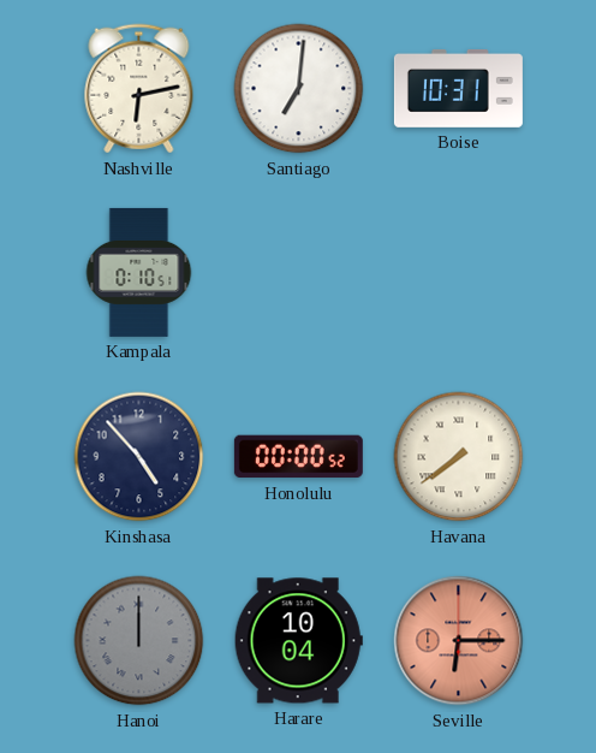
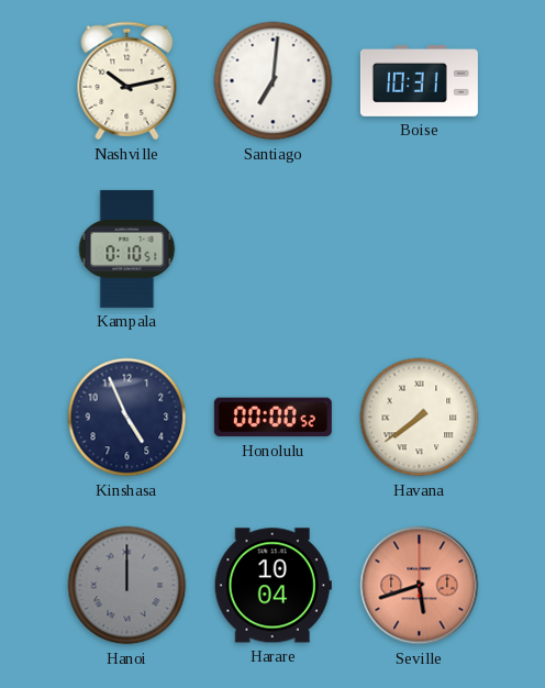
Nashville: 6:13 -> 10:13 (127, 81)
Kinshasa: 4:53 -> 4:56 (127, 418)
Seville: 6:15 -> 5:42 (420, 586)
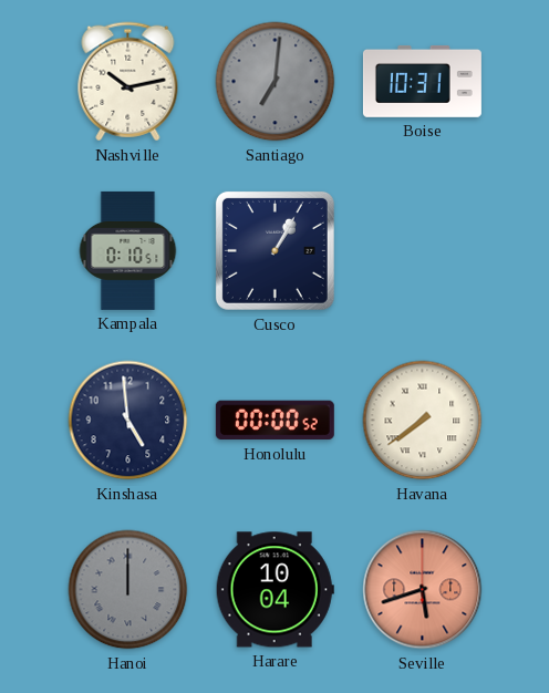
Santiago dial: white -> grey (276, 82)
Cusco: none -> 1:05 (274, 250)
Kinshasa: 4:56 -> 4:59 (128, 421)
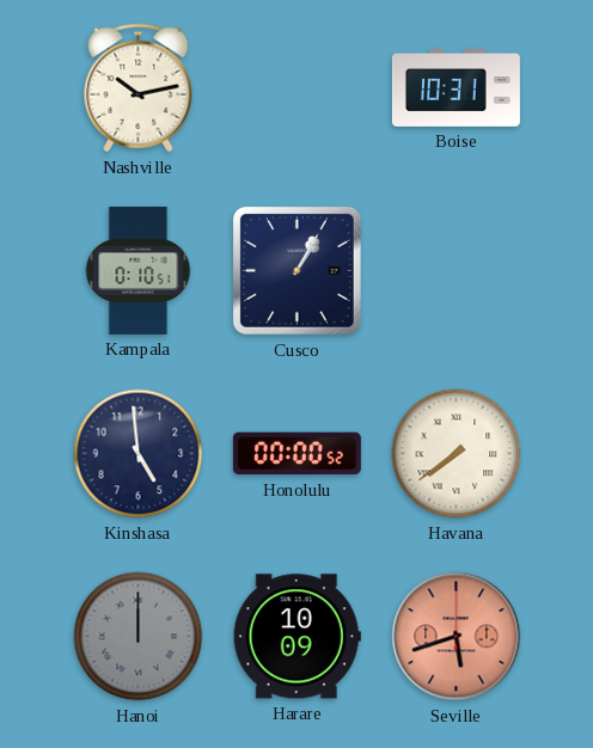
Santiago: 7:01 -> none (276, 82)
Harare: 10:04 -> 10:09 (296, 637)
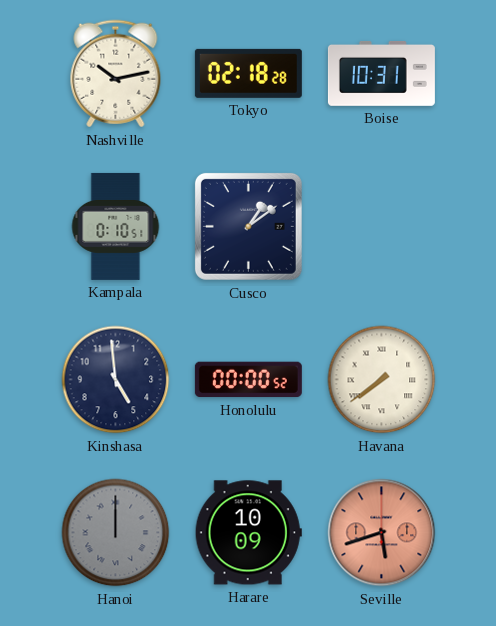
Tokyo: none -> 02:18 (248, 73)
Cusco: 1:05 -> 1:09 (248, 226)
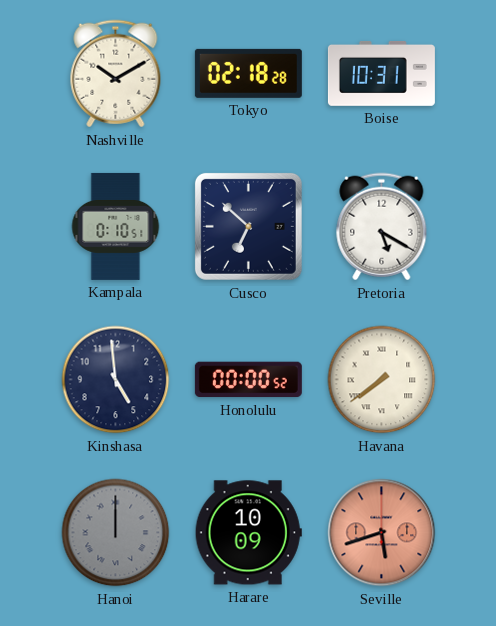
Nashville: 10:13 -> 10:10 (116, 74)
Cusco: 1:09 -> 6:52 (248, 226)
Pretoria: none -> 5:20 (382, 227)
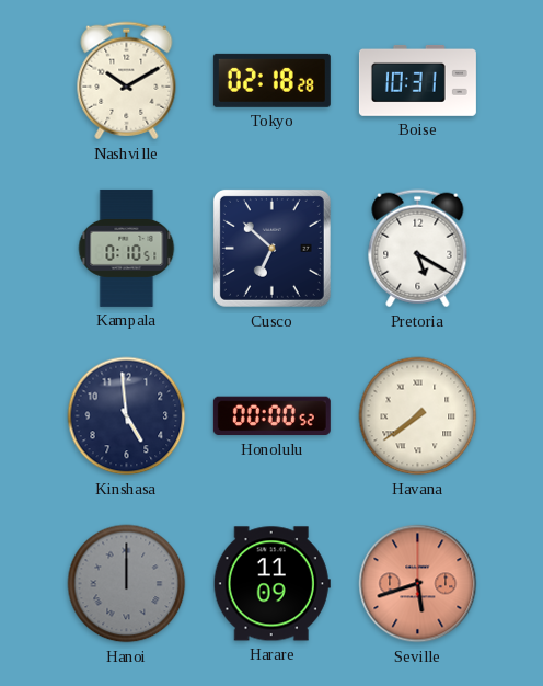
Harare: 10:09 -> 11:09 (271, 584)
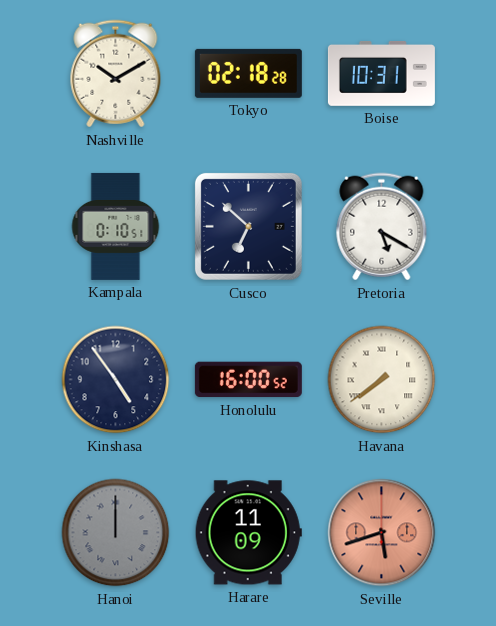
Kinshasa: 4:59 -> 4:54 (116, 380)
Honolulu: 00:00 -> 16:00 (248, 380)
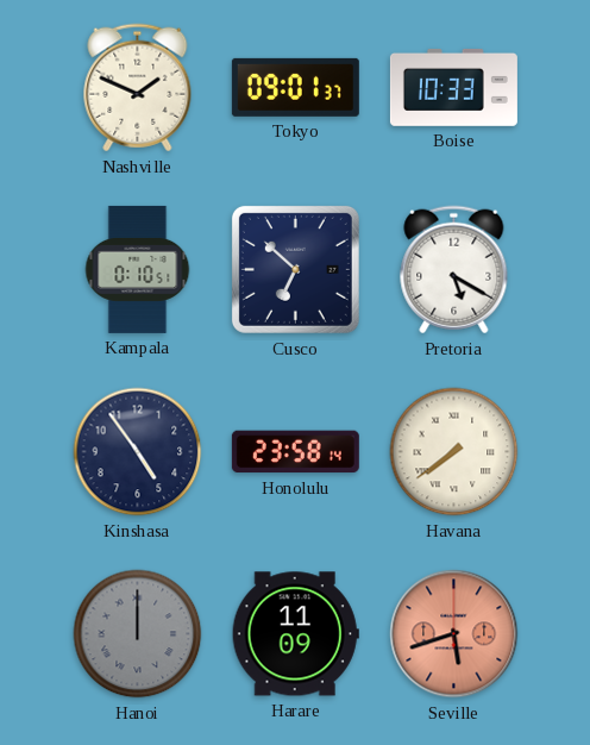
Nashville: 10:10 -> 1:49 (138, 88)
Tokyo: 02:18 -> 09:01 (295, 87)
Boise: 10:31 -> 10:33 (453, 87)
Honolulu: 16:00 -> 23:58 (295, 452)
